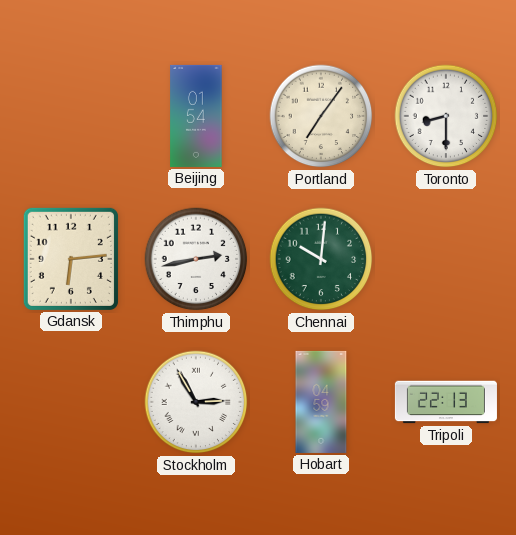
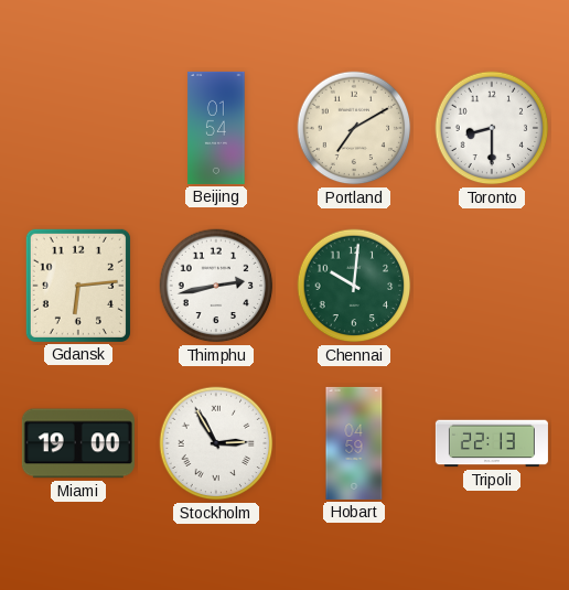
Portland: 7:06 -> 7:10 (354, 128)
Miami: none -> 19:00 (78, 443)
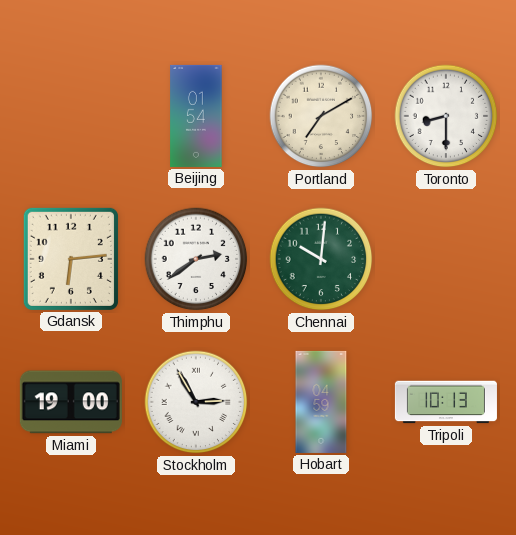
Thimphu: 2:43 -> 2:39 (196, 259)
Tripoli: 22:13 -> 10:13 (446, 402)
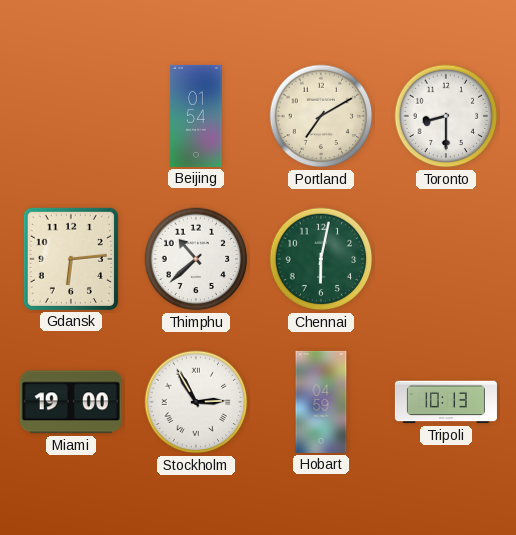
Thimphu: 2:39 -> 10:38 (196, 259)
Chennai: 10:01 -> 6:02 (321, 259)
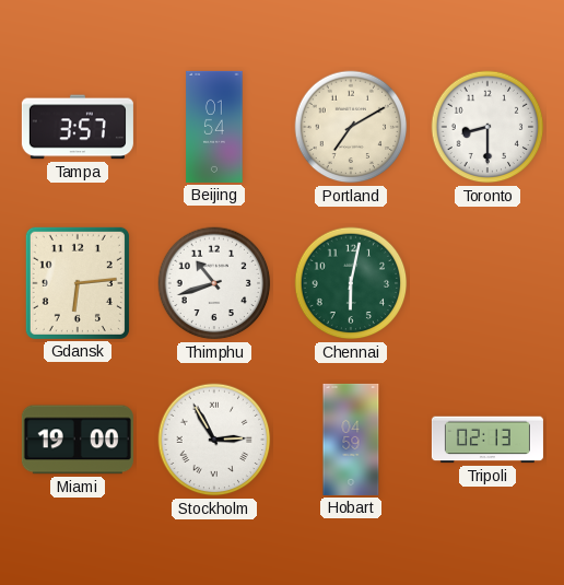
Tampa: none -> 3:57 (78, 127)
Thimphu: 10:38 -> 10:42 (214, 283)
Tripoli: 10:13 -> 02:13 (487, 440)
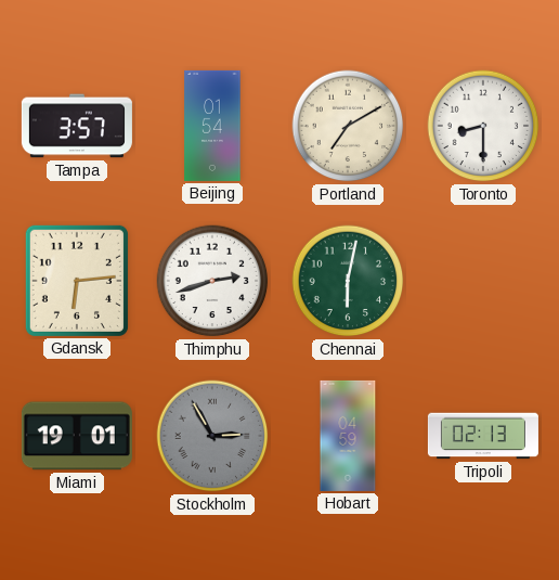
Thimphu: 10:42 -> 2:42 (212, 281)
Miami: 19:00 -> 19:01 (77, 436)
Stockholm dial: white -> grey (212, 436)
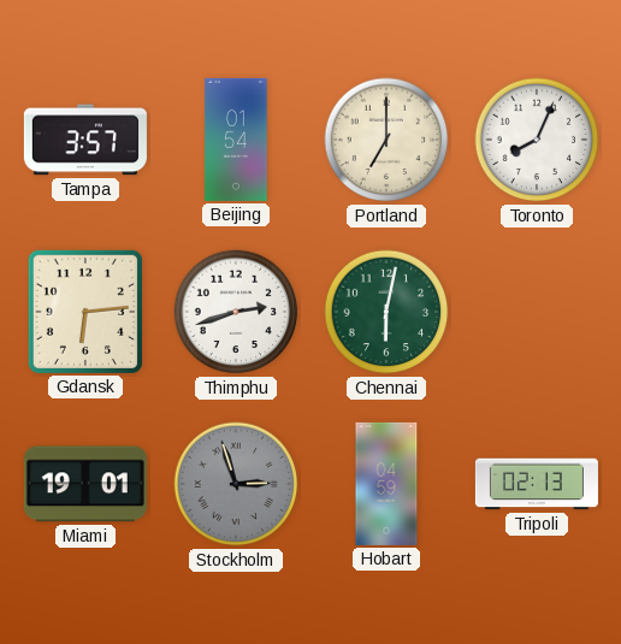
Portland: 7:10 -> 7:00 (386, 140)
Toronto: 8:30 -> 8:04 (537, 140)
Stockholm: 2:55 -> 2:57 (236, 484)
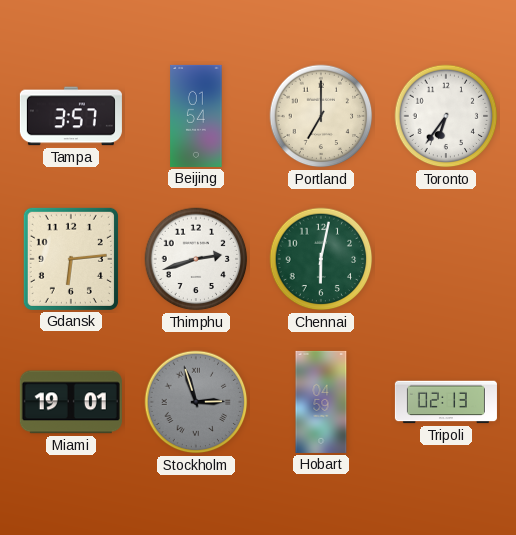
Toronto: 8:04 -> 6:36 (446, 116)
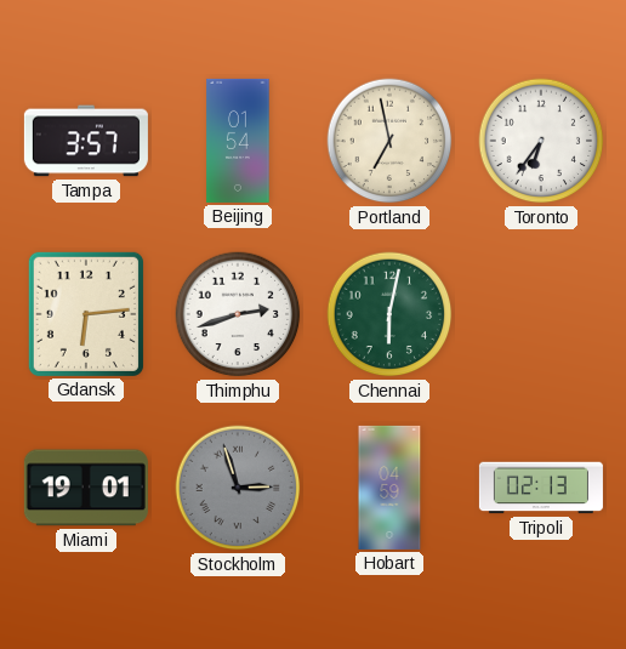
Portland: 7:00 -> 6:58 (389, 141)
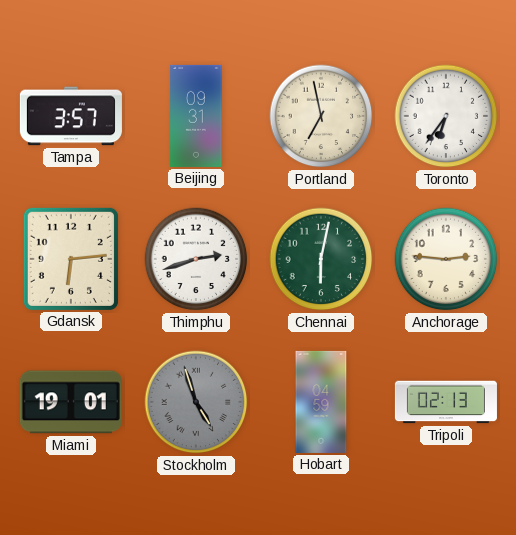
Beijing: 01:54 -> 09:31 (196, 116)
Anchorage: none -> 2:46 (446, 259)
Stockholm: 2:57 -> 4:57 (196, 402)
